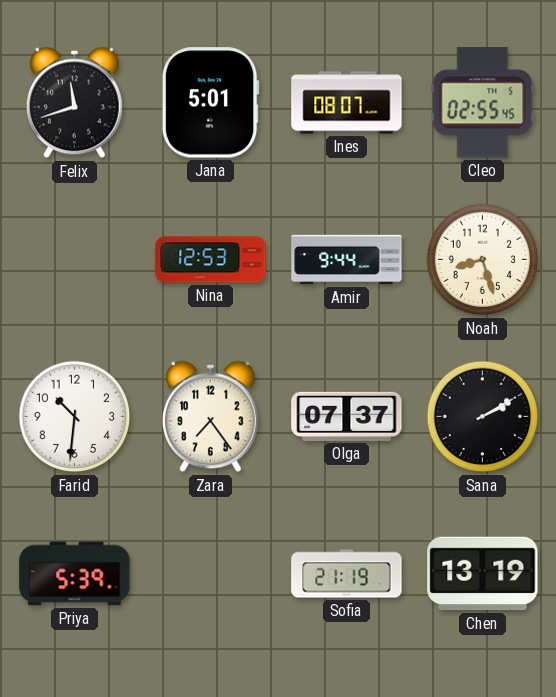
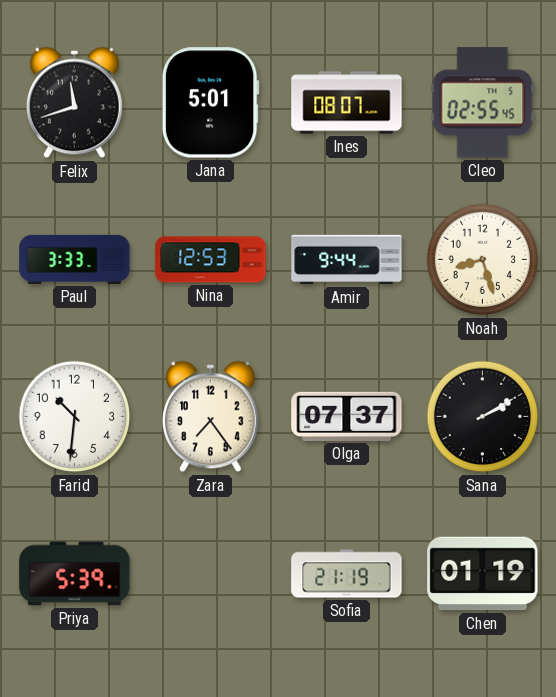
Paul: none -> 3:33 (75, 259)
Chen: 13:19 -> 01:19 (483, 574)
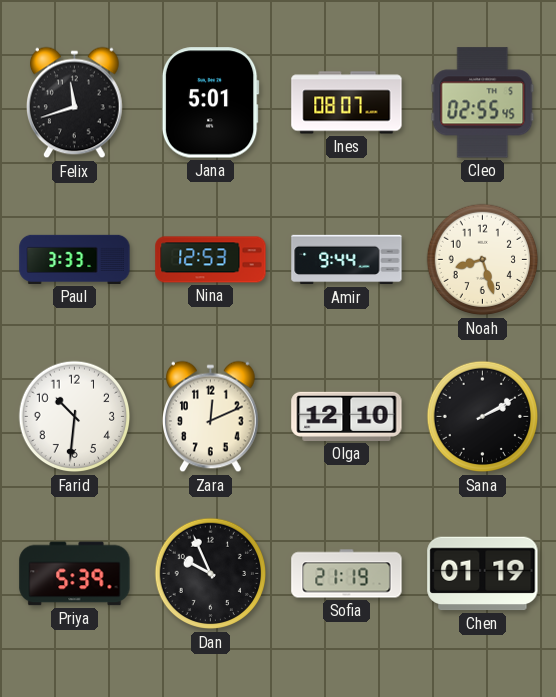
Zara: 7:24 -> 12:11 (211, 417)
Olga: 07:37 -> 12:10 (347, 416)
Dan: none -> 9:56 (211, 574)
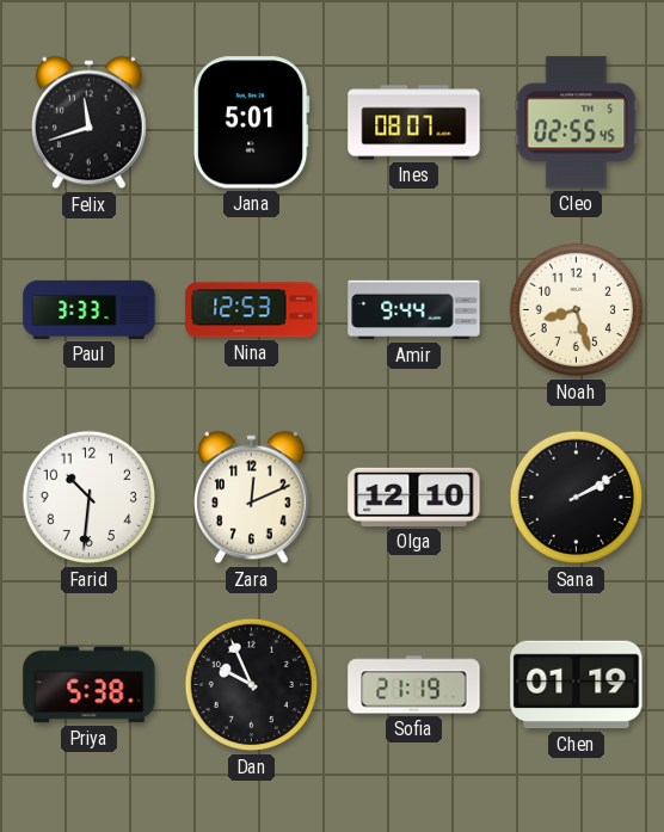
Priya: 5:39 -> 5:38 (90, 685)
